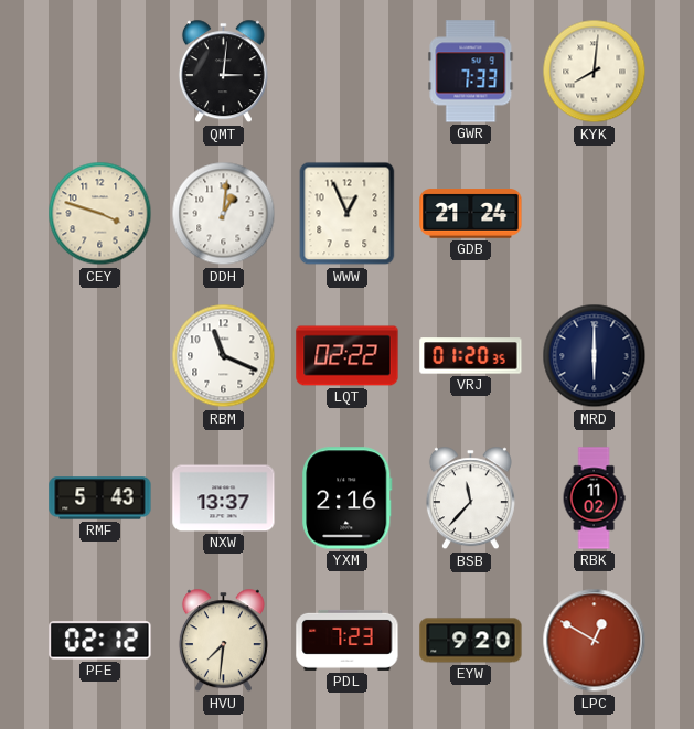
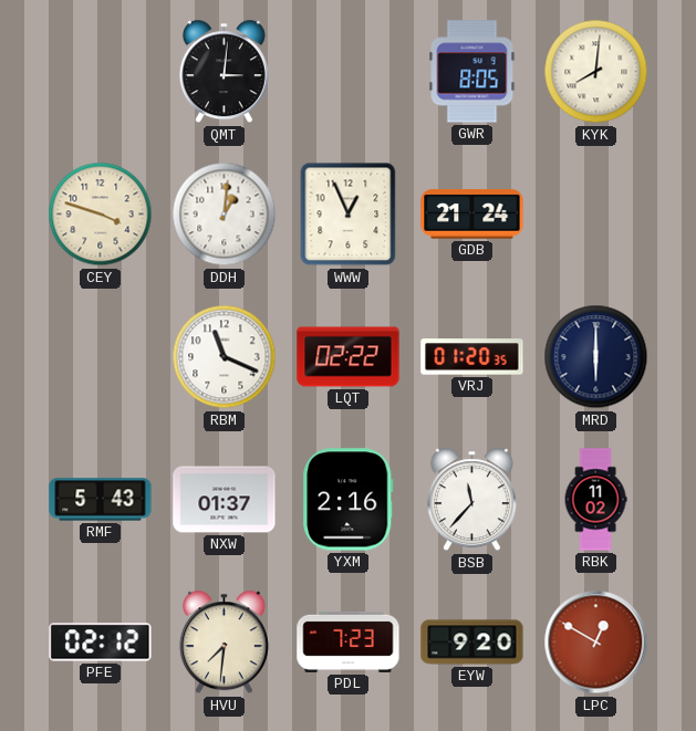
GWR: 7:33 -> 8:05 (472, 72)
NXW: 13:37 -> 01:37 (225, 500)
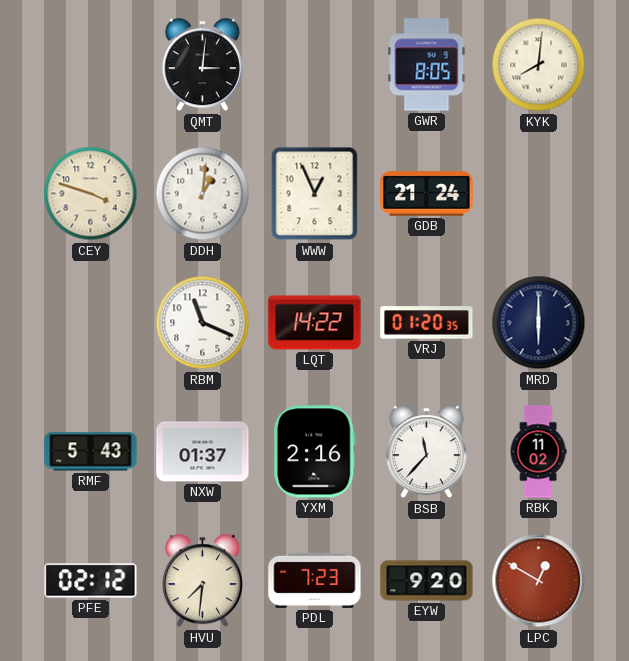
LQT: 02:22 -> 14:22 (315, 323)
